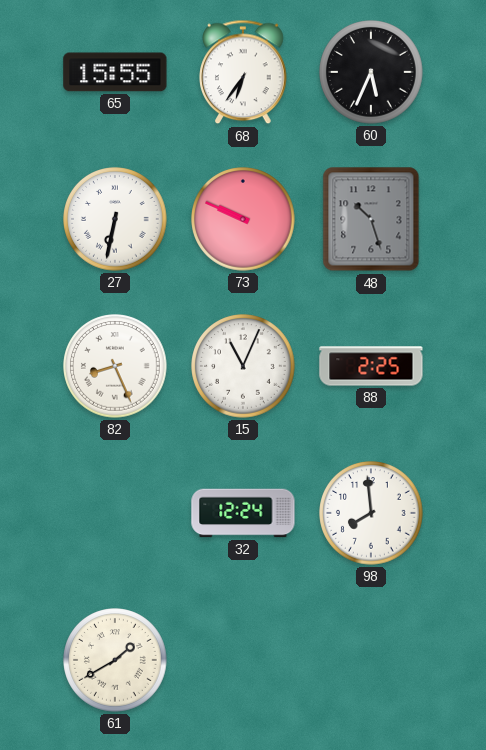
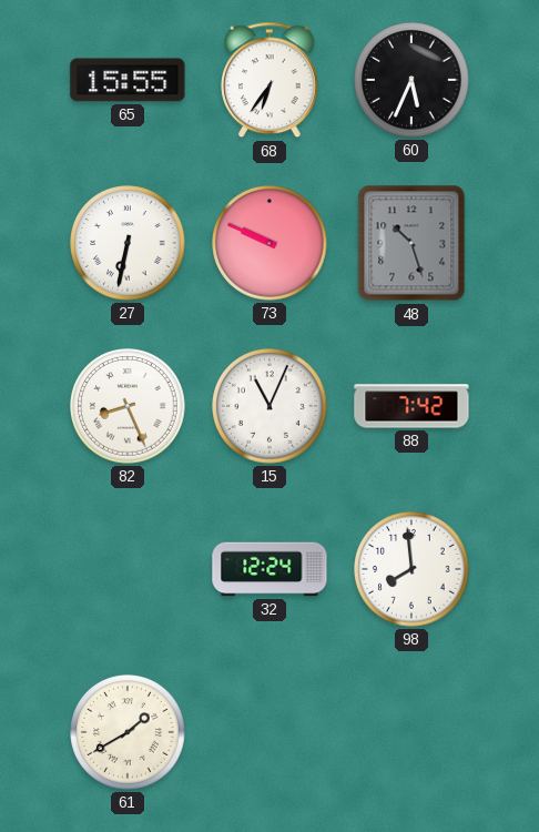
88: 2:25 -> 7:42 (411, 406)
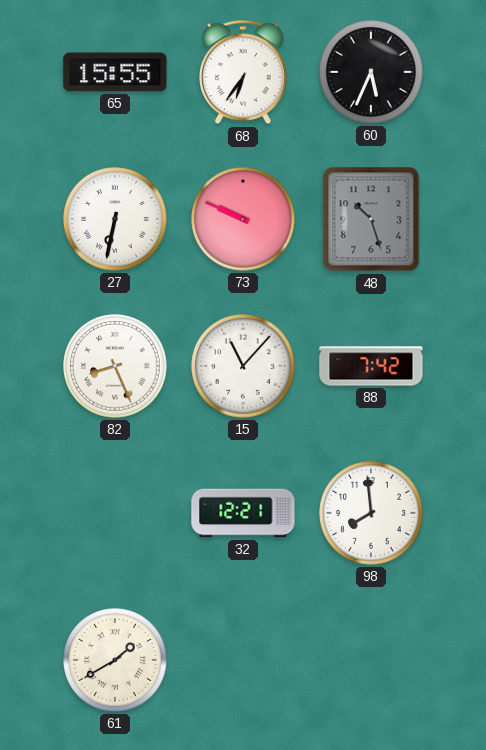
15: 11:04 -> 11:07 (243, 366)
32: 12:24 -> 12:21 (243, 513)
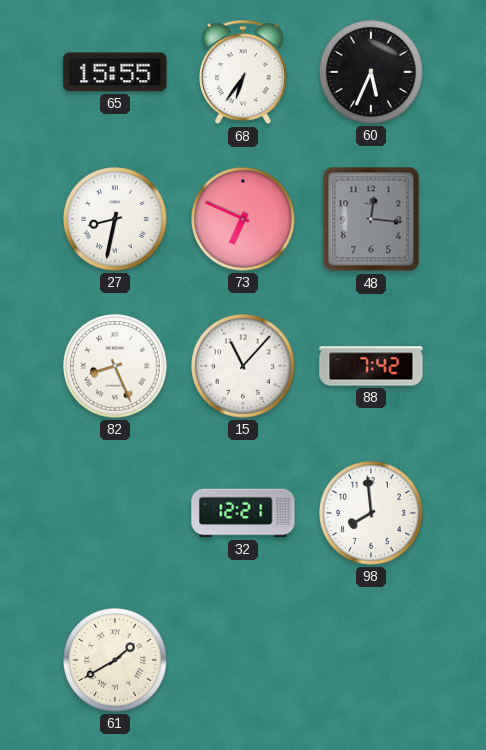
27: 6:32 -> 8:32 (115, 219)
73: 9:49 -> 6:49 (243, 219)
48: 10:27 -> 12:16 (371, 219)
